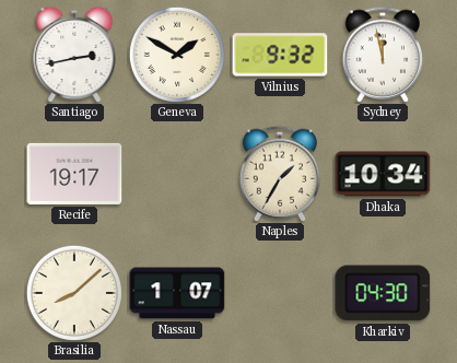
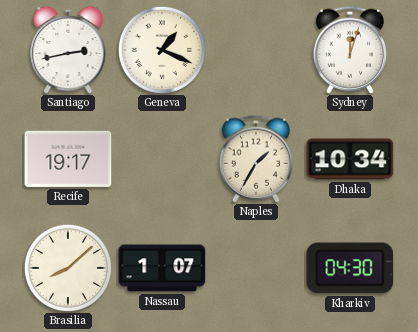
Geneva: 1:50 -> 1:19 (162, 50)
Vilnius: 9:32 -> none (280, 55)
Sydney: 11:58 -> 12:03 (350, 50)
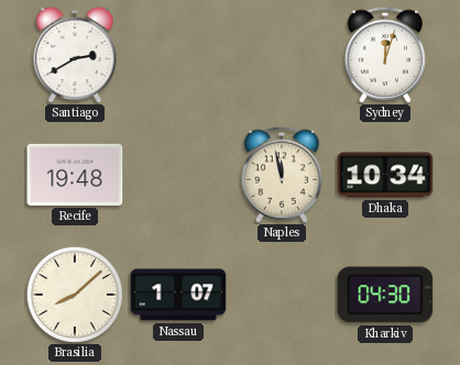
Santiago: 2:43 -> 2:40 (75, 55)
Geneva: 1:19 -> none (162, 50)
Recife: 19:17 -> 19:48 (75, 175)
Naples: 1:35 -> 11:58 (282, 175)
